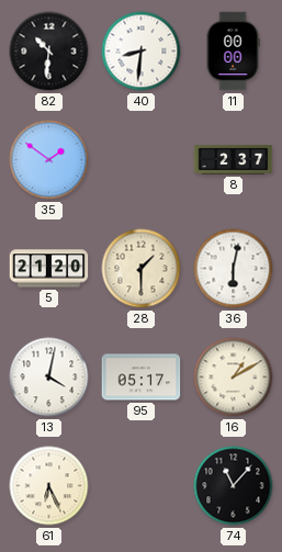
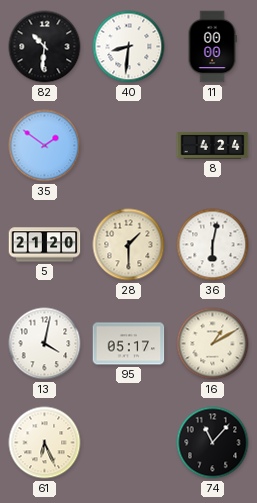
8: 2:37 -> 4:24 (213, 146)
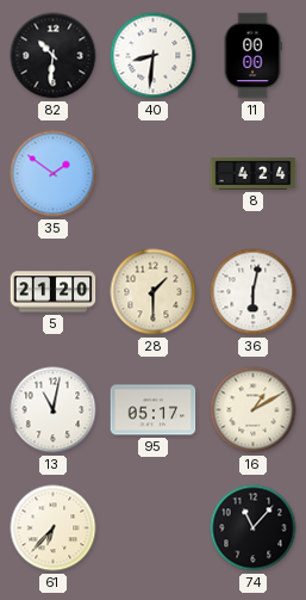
13: 4:02 -> 11:02 (54, 410)
61: 6:26 -> 6:37 (54, 528)
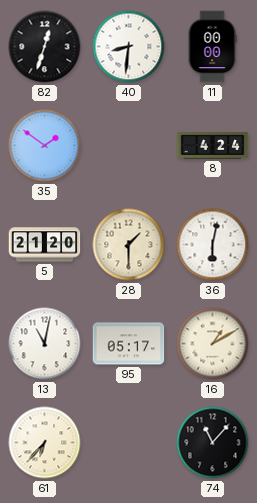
82: 10:31 -> 12:33 (45, 47)
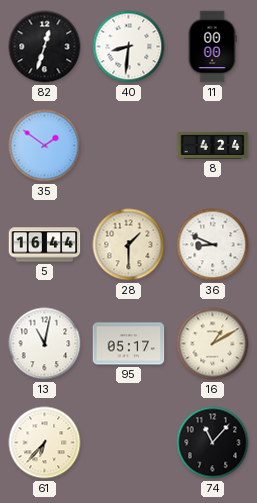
5: 21:20 -> 16:44 (45, 245)
36: 6:02 -> 8:49 (213, 245)
